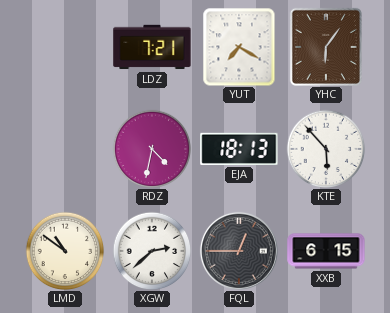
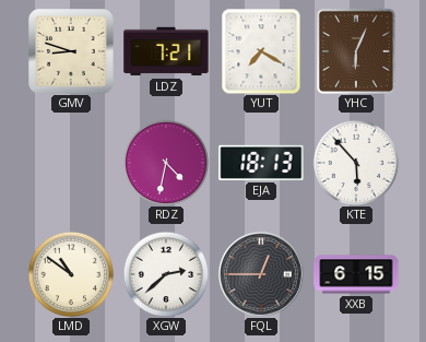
GMV: none -> 8:48 (71, 51)
YHC: 6:06 -> 6:04 (356, 51)
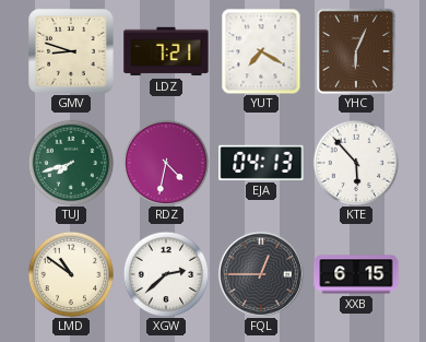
TUJ: none -> 7:42 (71, 163)
EJA: 18:13 -> 04:13 (261, 163)
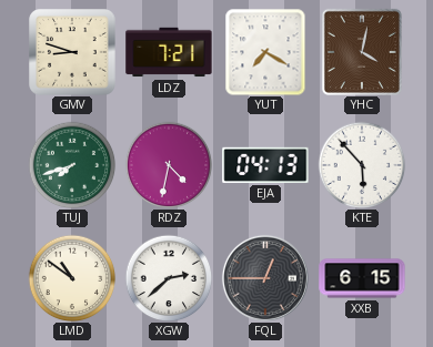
YHC: 6:04 -> 4:02 (362, 52)
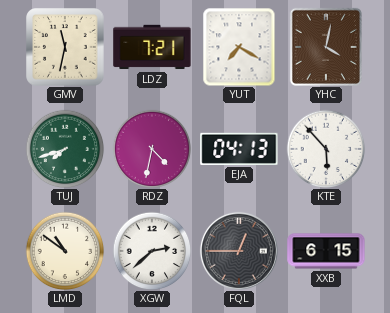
GMV: 8:48 -> 11:32 (65, 47)
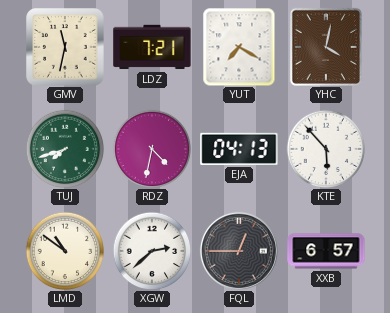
XXB: 6:15 -> 6:57 (326, 251)
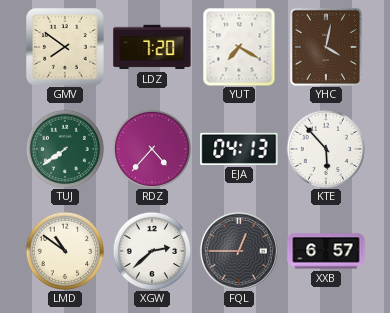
GMV: 11:32 -> 7:51 (65, 47)
LDZ: 7:21 -> 7:20 (152, 47)
TUJ: 7:42 -> 7:39 (65, 149)
RDZ: 4:32 -> 4:37 (152, 149)
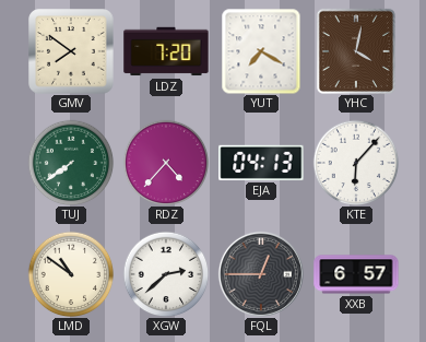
KTE: 5:53 -> 6:07 (356, 163)
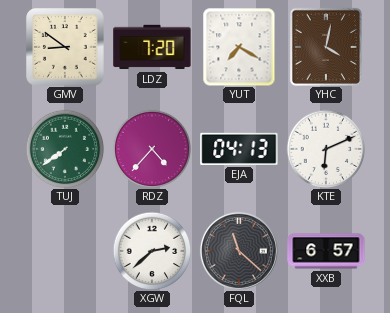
GMV: 7:51 -> 8:51 (65, 47)
KTE: 6:07 -> 6:11 (326, 149)
LMD: 10:51 -> none (71, 274)
FQL: 12:45 -> 11:22 (239, 251)
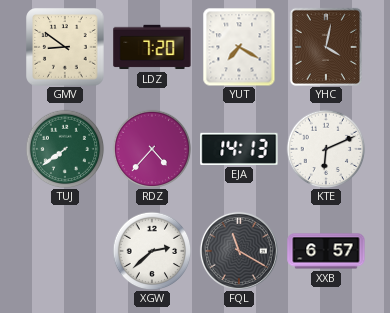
EJA: 04:13 -> 14:13 (239, 149)
FQL: 11:22 -> 11:20 (239, 251)
